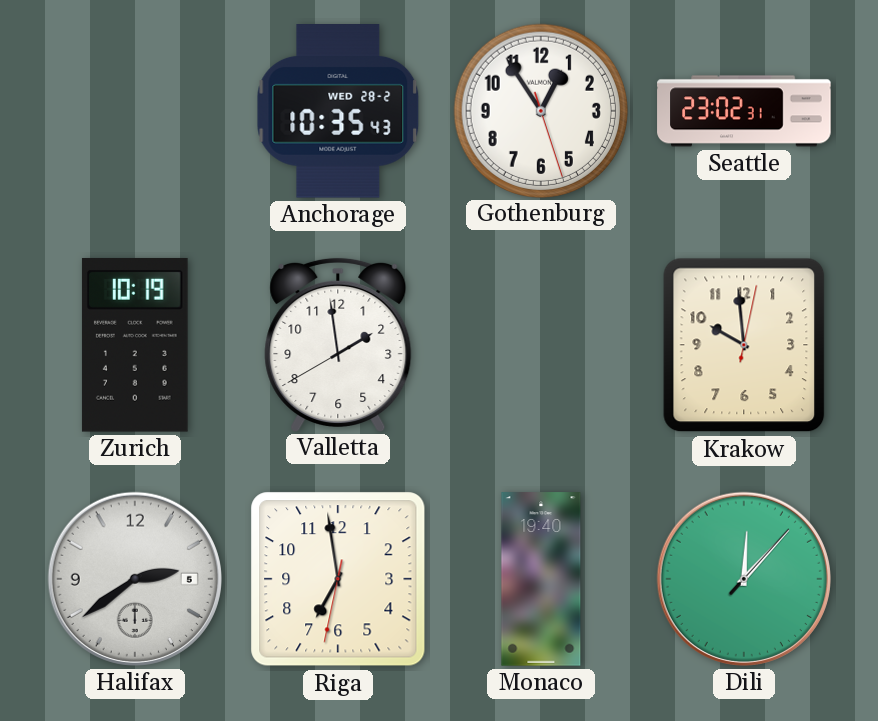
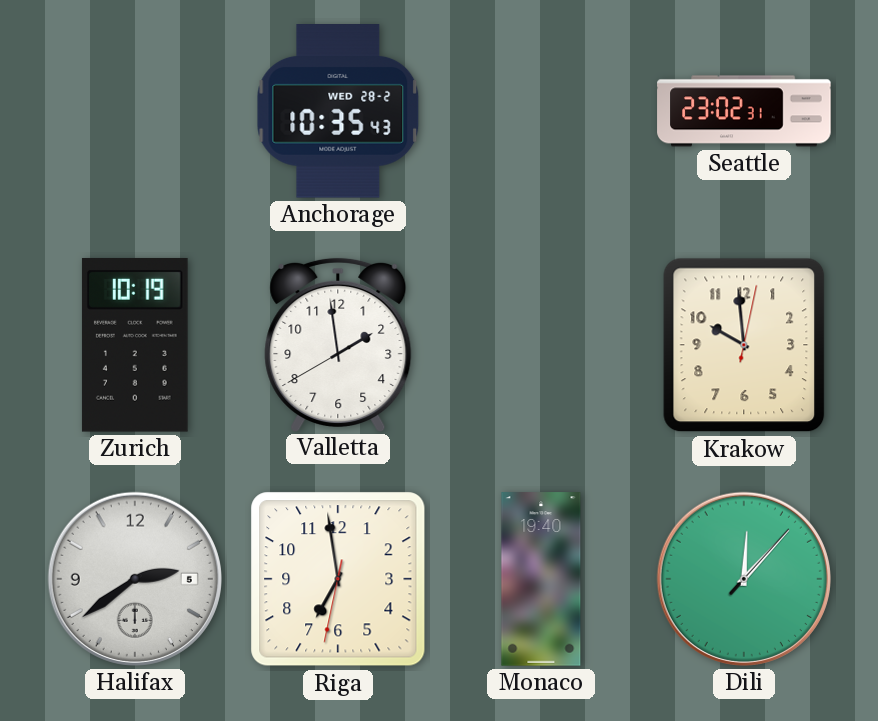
Gothenburg: 12:54 -> none (540, 110)
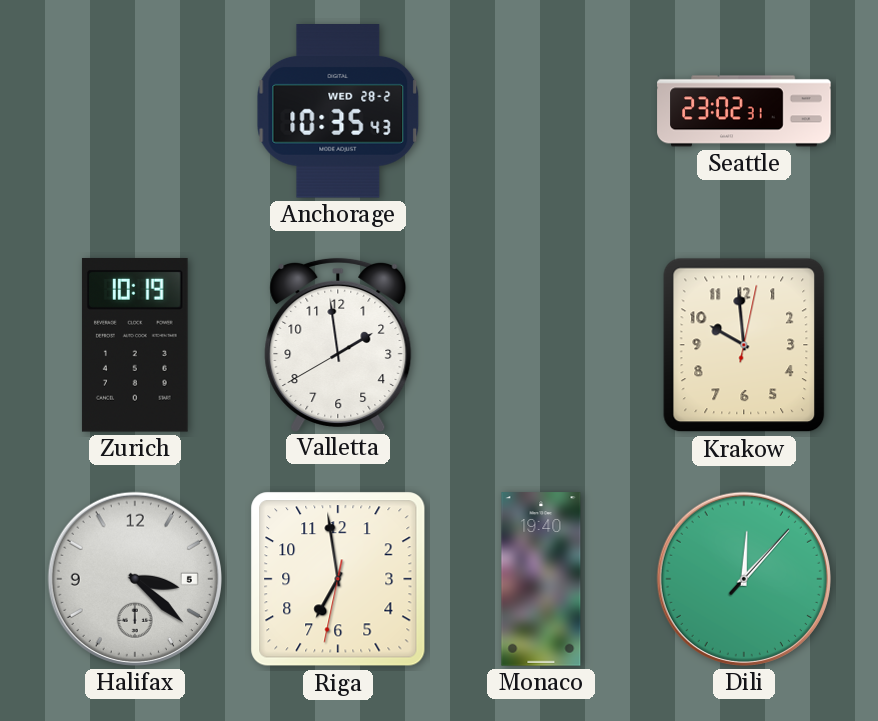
Halifax: 2:39 -> 3:22 (135, 579)
